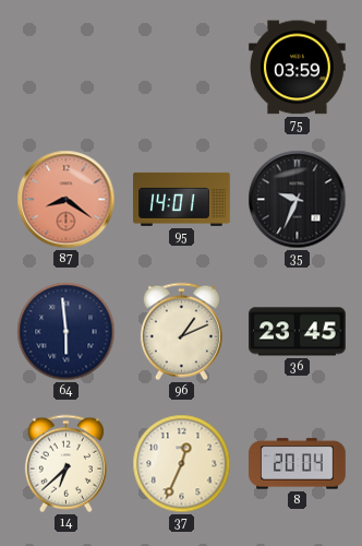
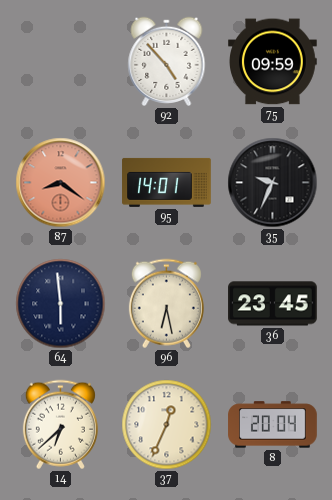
92: none -> 4:53 (167, 61)
75: 03:59 -> 09:59 (273, 62)
96: 1:11 -> 6:28 (166, 304)
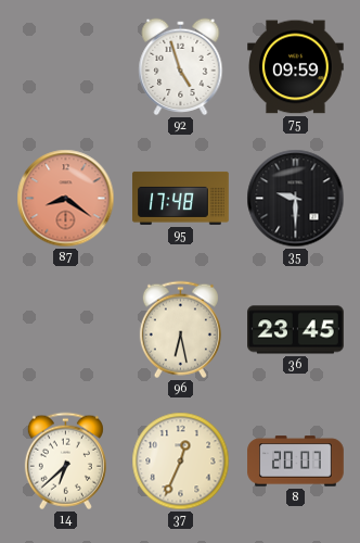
92: 4:53 -> 4:57 (181, 66)
95: 14:01 -> 17:48 (181, 198)
35: 9:34 -> 9:30 (296, 199)
64: 5:59 -> none (61, 304)
8: 20:04 -> 20:07 (296, 462)
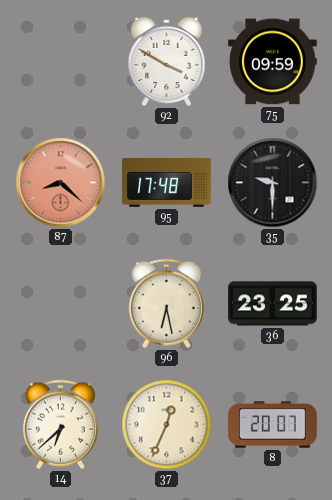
92: 4:57 -> 3:50 (167, 61)
87: 8:21 -> 8:22 (61, 183)
36: 23:45 -> 23:25 (273, 304)
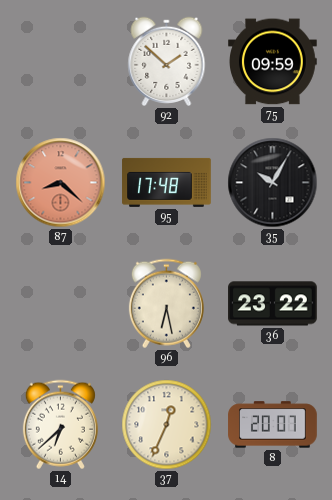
92: 3:50 -> 1:52 (167, 61)
35: 9:30 -> 10:05 (273, 183)
36: 23:25 -> 23:22 (273, 304)
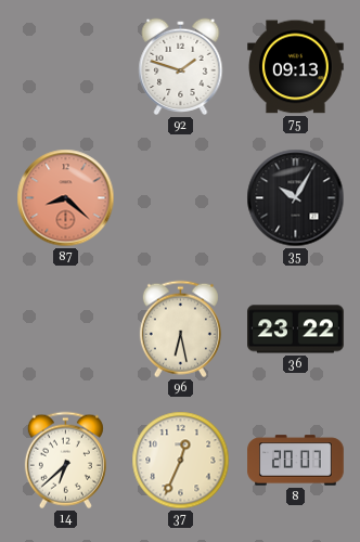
92: 1:52 -> 1:48 (181, 66)
75: 09:59 -> 09:13 (296, 67)
95: 17:48 -> none (167, 182)
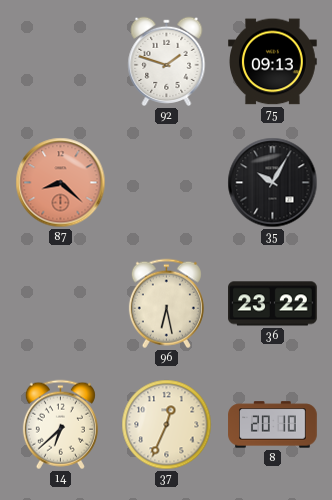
8: 20:07 -> 20:10 (273, 425)
